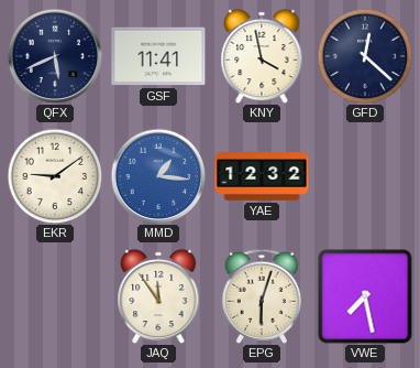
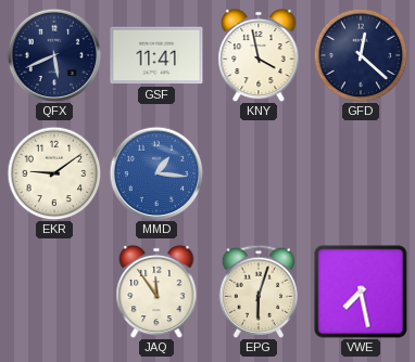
YAE: 12:32 -> none (262, 177)
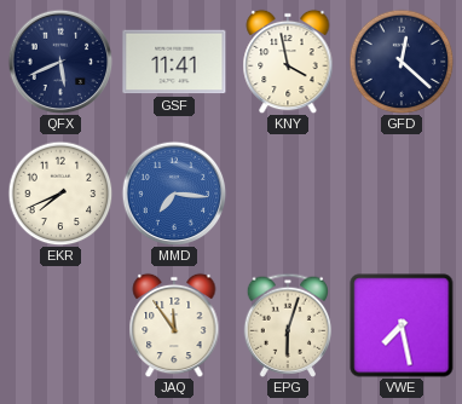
EKR: 9:09 -> 7:41 (60, 194)
MMD: 1:16 -> 7:16 (174, 194)
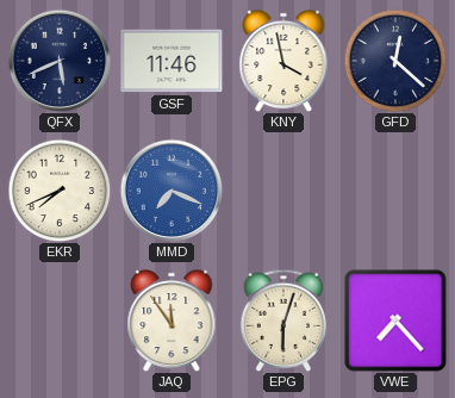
GSF: 11:41 -> 11:46 (172, 61)
MMD: 7:16 -> 7:19 (172, 191)
VWE: 7:28 -> 7:23 (395, 321)
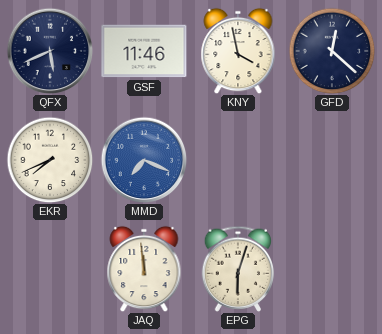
JAQ: 11:54 -> 11:59 (144, 269)
VWE: 7:23 -> none (395, 321)
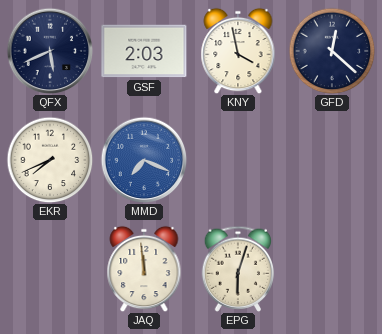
GSF: 11:46 -> 2:03 (144, 51)
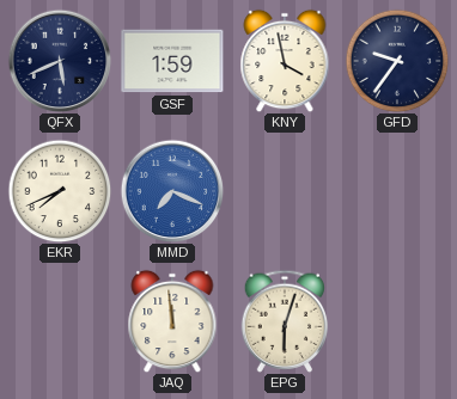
GSF: 2:03 -> 1:59 (172, 61)
GFD: 12:22 -> 9:36 (397, 61)
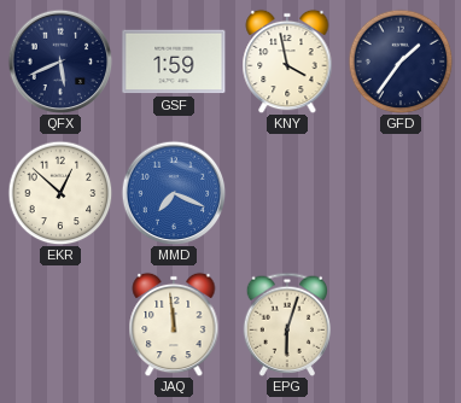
GFD: 9:36 -> 1:36 (401, 62)
EKR: 7:41 -> 12:52 (60, 193)
